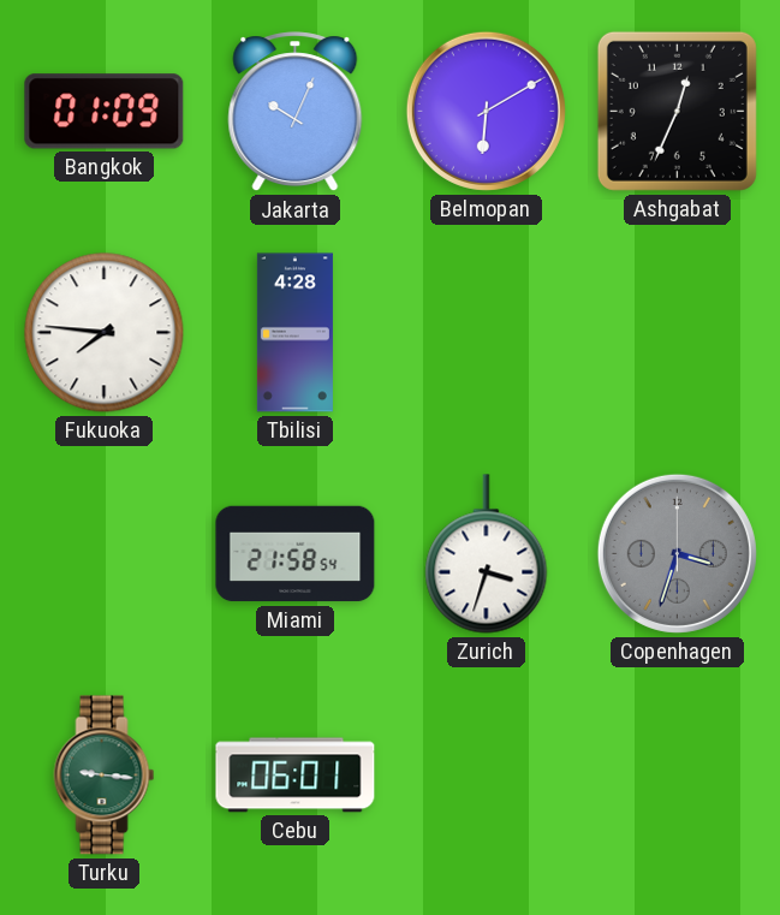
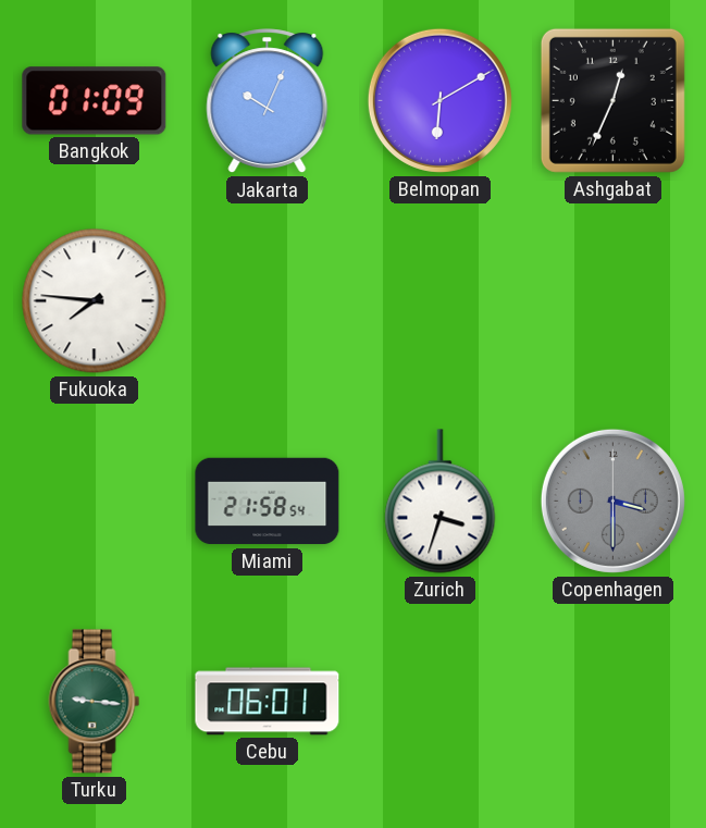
Tbilisi: 4:28 -> none (294, 333)
Copenhagen: 3:33 -> 3:30 (612, 500)
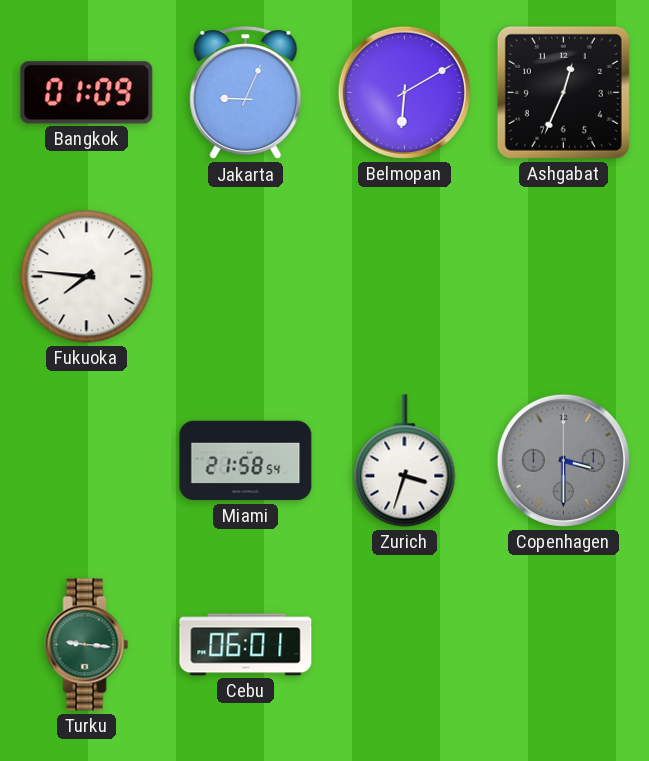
Jakarta: 10:04 -> 9:04 (246, 93)
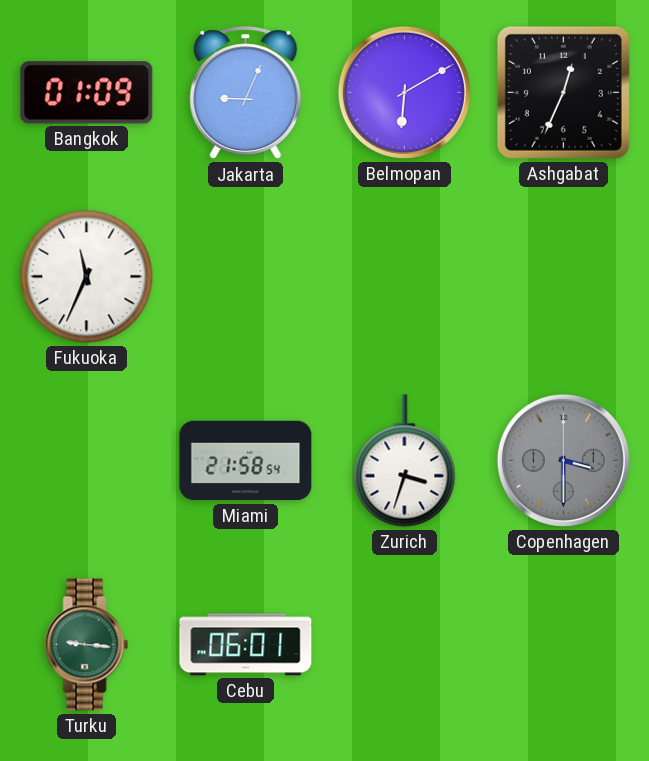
Fukuoka: 7:46 -> 11:34 (87, 277)
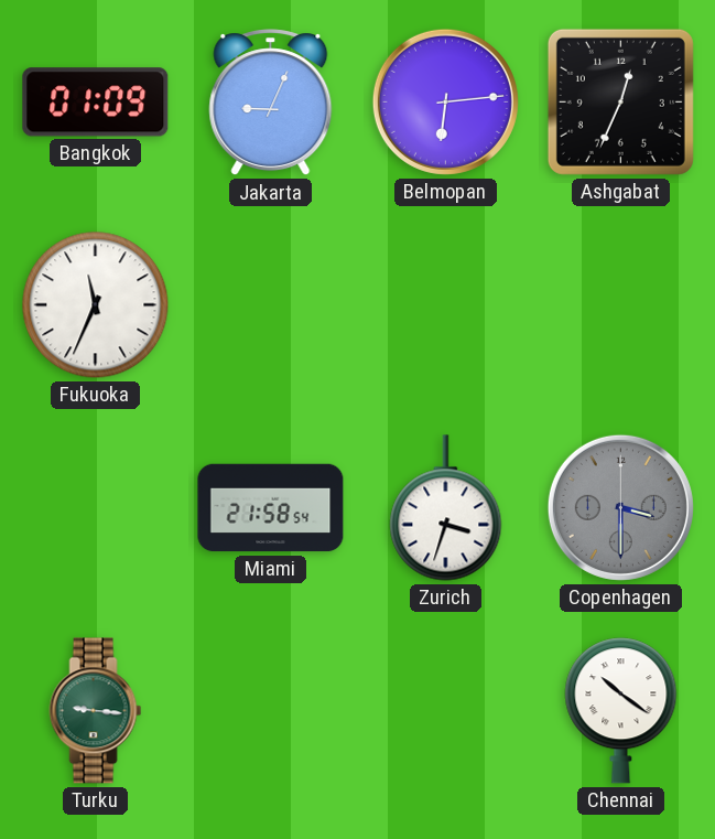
Belmopan: 6:10 -> 6:14 (445, 101)
Cebu: 06:01 -> none (246, 645)
Chennai: none -> 10:21 (621, 711)
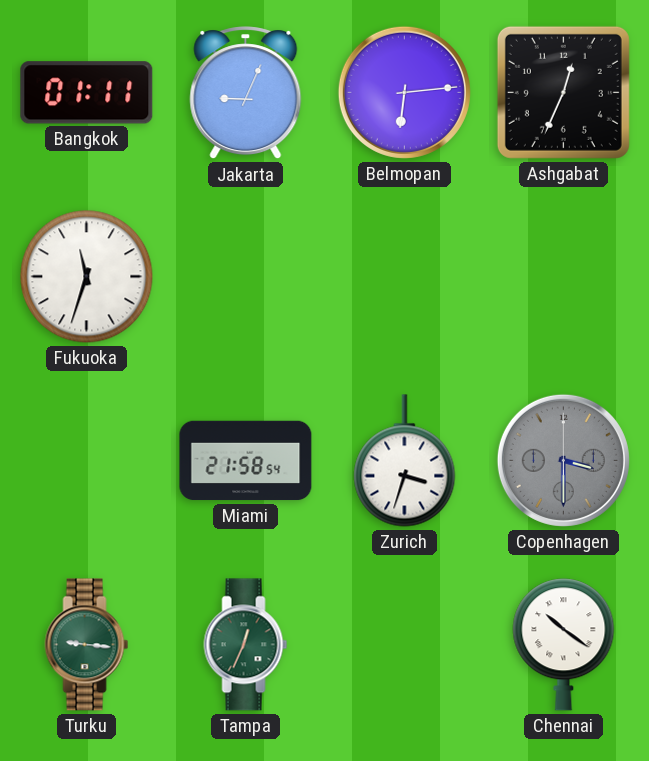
Bangkok: 01:09 -> 01:11 (87, 93)
Fukuoka: 11:34 -> 11:33 (87, 277)
Tampa: none -> 12:34 (246, 645)
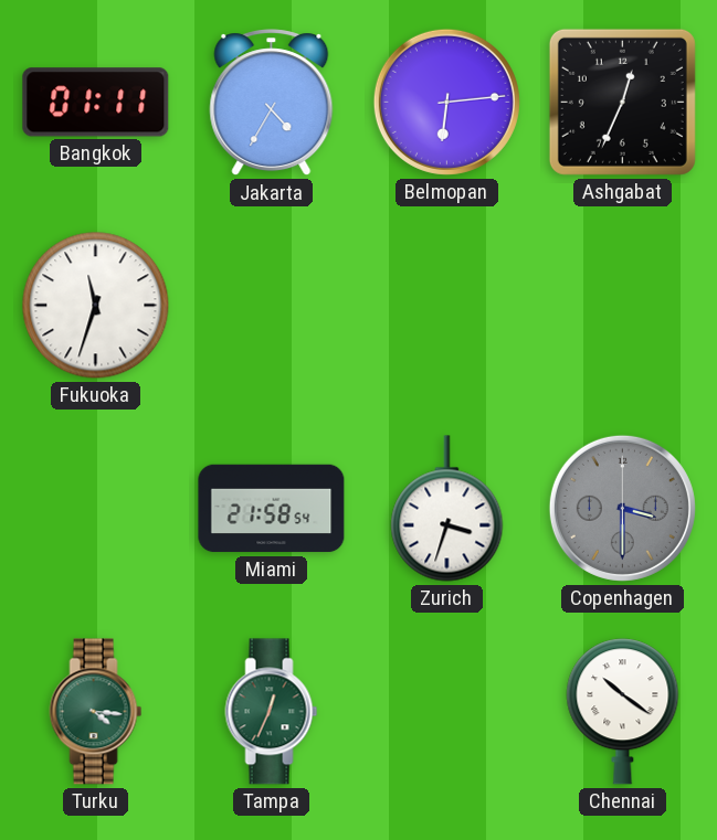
Jakarta: 9:04 -> 4:35 (272, 103)
Turku: 9:16 -> 4:16 (96, 712)
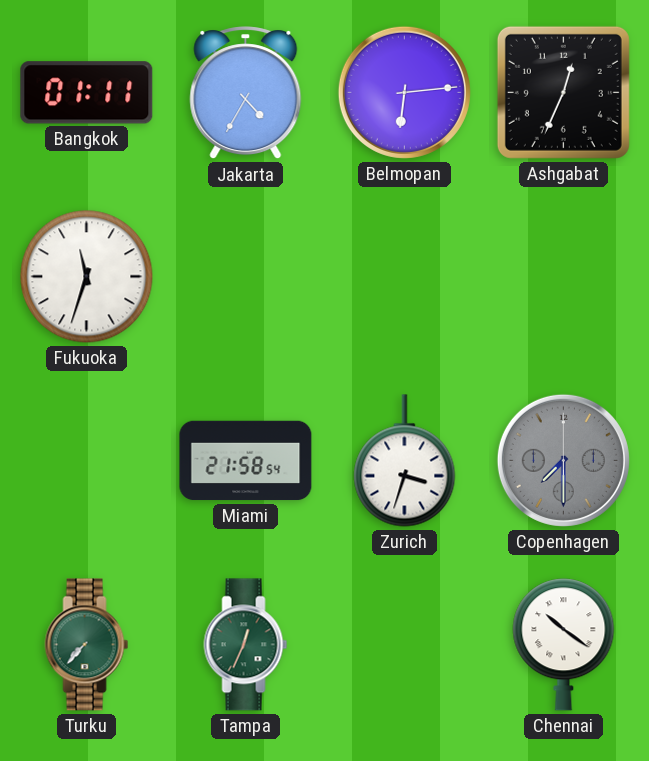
Copenhagen: 3:30 -> 7:30 (563, 460)
Turku: 4:16 -> 7:37 (87, 645)
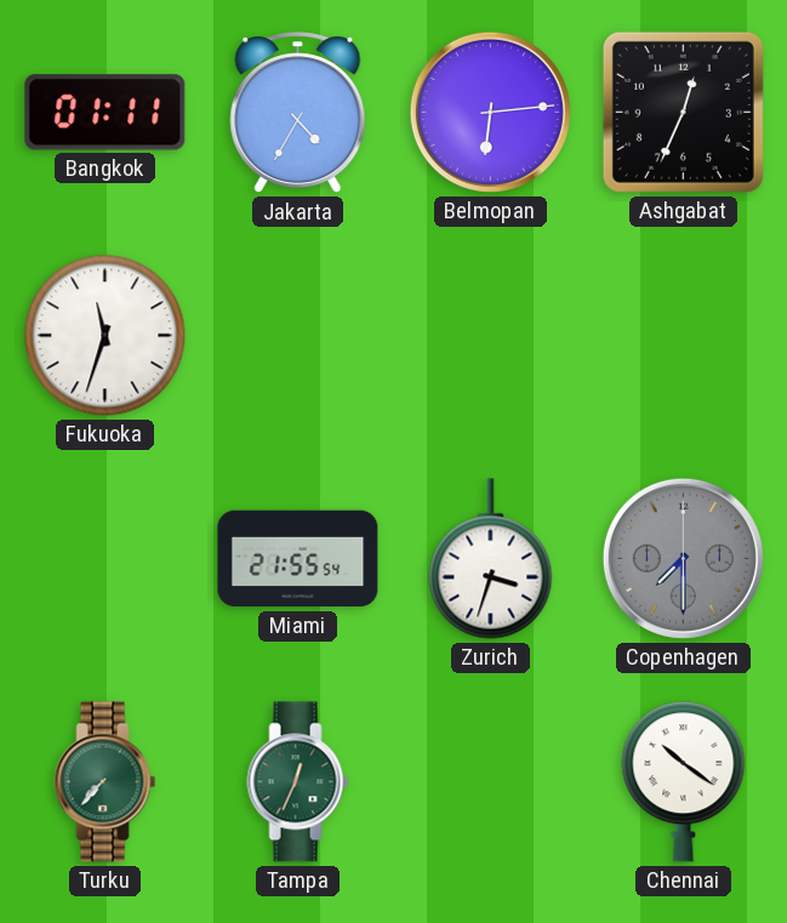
Miami: 21:58 -> 21:55 (298, 559)
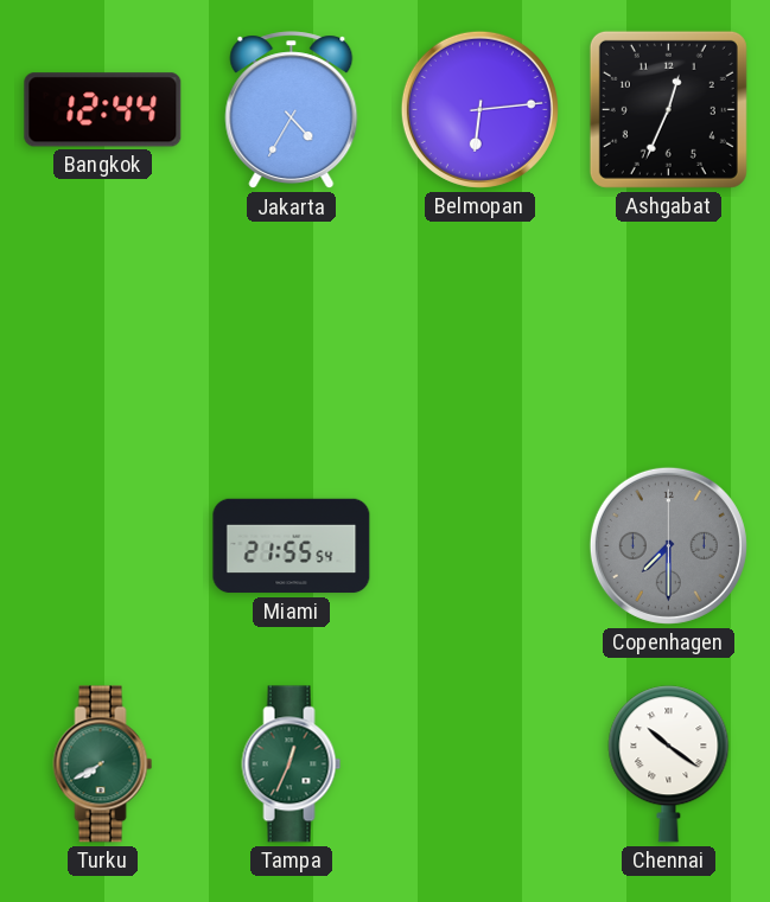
Bangkok: 01:11 -> 12:44 (103, 110)
Fukuoka: 11:33 -> none (105, 336)
Zurich: 3:33 -> none (491, 559)
Turku: 7:37 -> 7:40 (103, 765)
